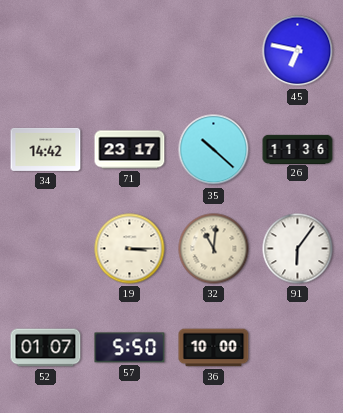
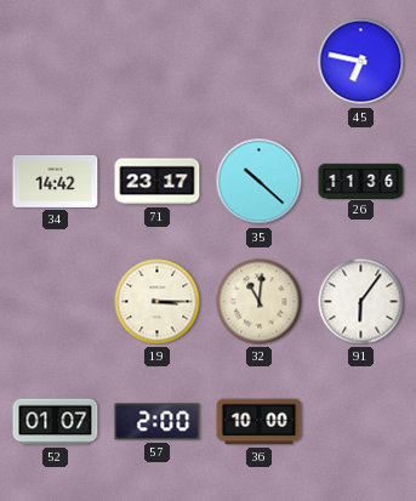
57: 5:50 -> 2:00 (158, 422)
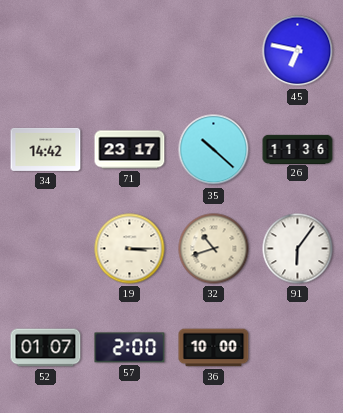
32: 11:01 -> 10:42 (214, 249)
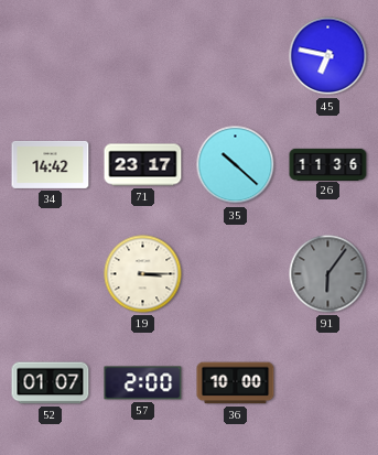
32: 10:42 -> none (214, 249)
91 dial: white -> grey (328, 274)
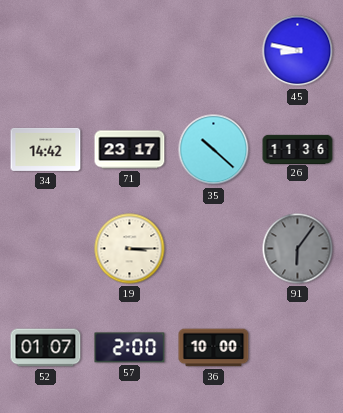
45: 6:47 -> 8:47 (298, 51)
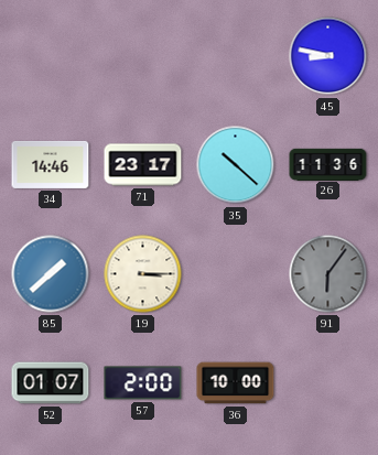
34: 14:42 -> 14:46 (51, 164)
85: none -> 1:38 (51, 274)
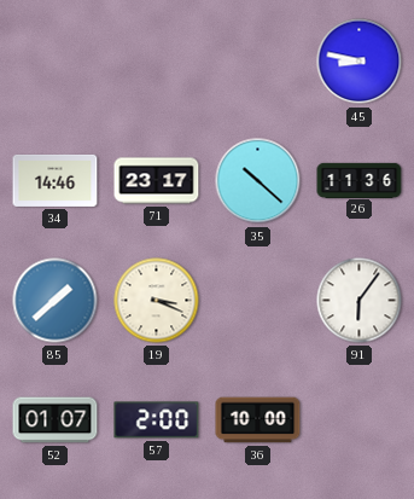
19: 3:15 -> 3:19 (157, 301)
91 dial: grey -> white (360, 301)
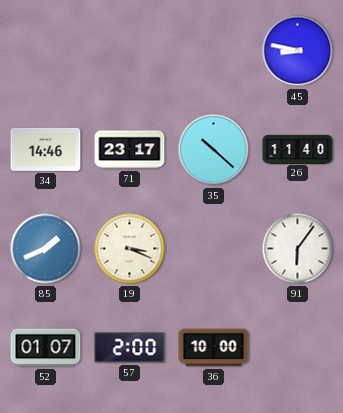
26: 11:36 -> 11:40 (298, 149)
85: 1:38 -> 1:41 (46, 249)
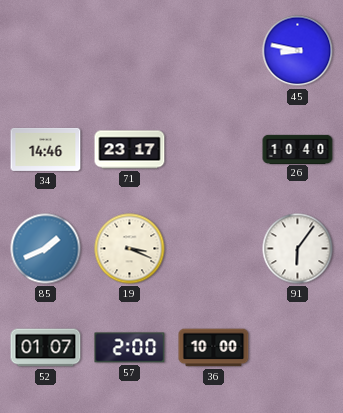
35: 10:22 -> none (214, 150)
26: 11:40 -> 10:40 (298, 149)
